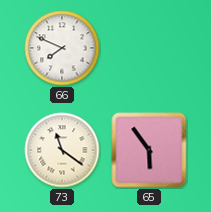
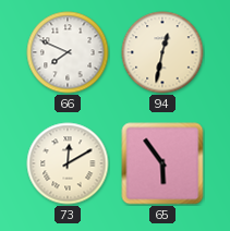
94: none -> 12:32 (162, 52)
73: 11:21 -> 12:10 (68, 163)
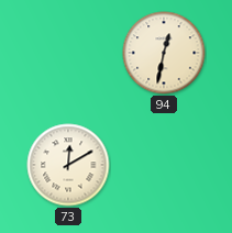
66: 7:49 -> none (68, 52)
65: 5:54 -> none (162, 163)
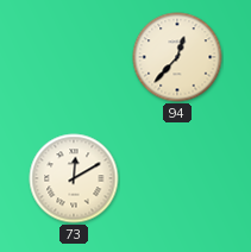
94: 12:32 -> 12:37 (177, 57)
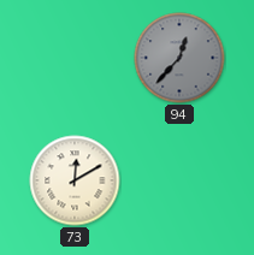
94 dial: cream -> grey (179, 58)
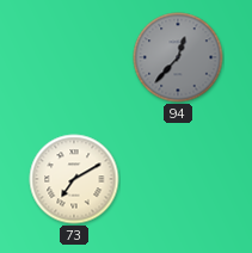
73: 12:10 -> 7:10 (74, 179)
